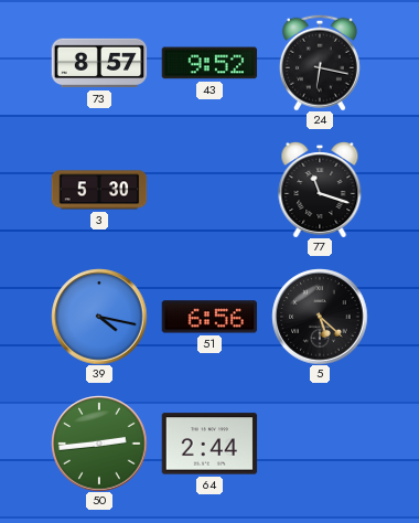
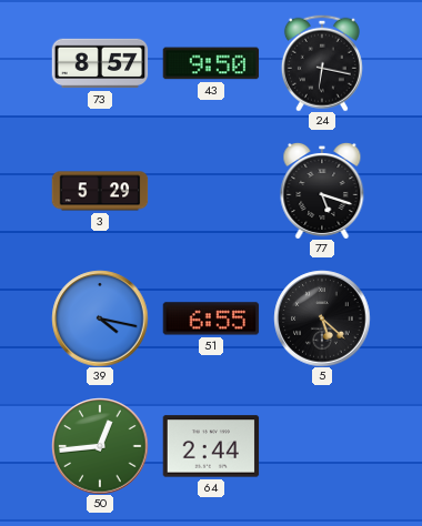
43: 9:52 -> 9:50 (211, 63)
3: 5:30 -> 5:29 (100, 191)
77: 11:18 -> 5:18 (322, 191)
51: 6:56 -> 6:55 (211, 318)
50: 2:44 -> 12:44 (100, 446)
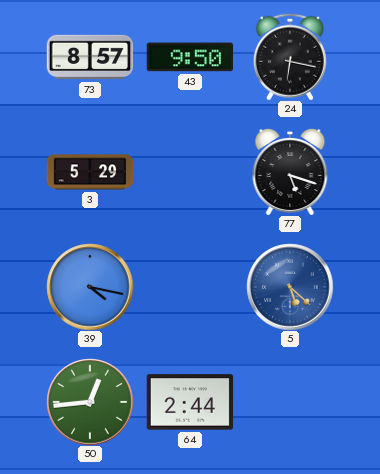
51: 6:55 -> none (211, 318)
5 dial: black -> blue (290, 287)
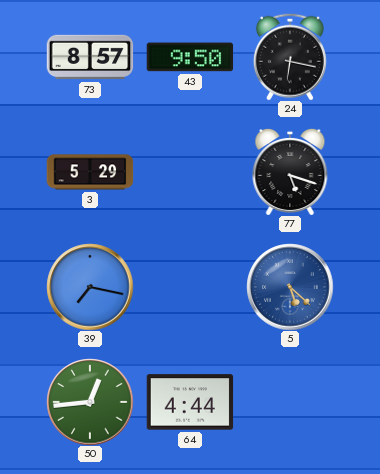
39: 4:17 -> 7:17 (90, 287)
64: 2:44 -> 4:44 (190, 402)
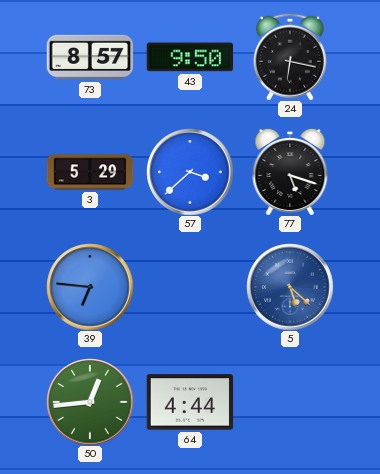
57: none -> 3:38 (190, 172)
39: 7:17 -> 6:46 (90, 287)
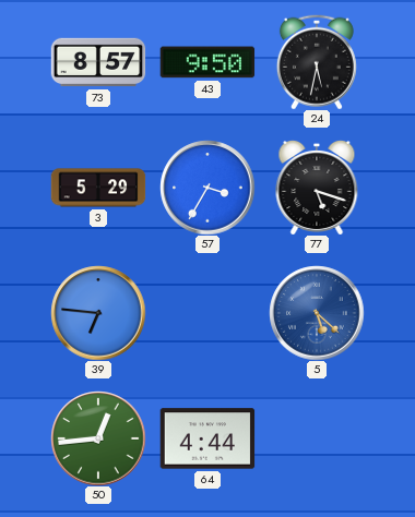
24: 6:17 -> 5:32 (317, 62)
57: 3:38 -> 3:35 (207, 188)
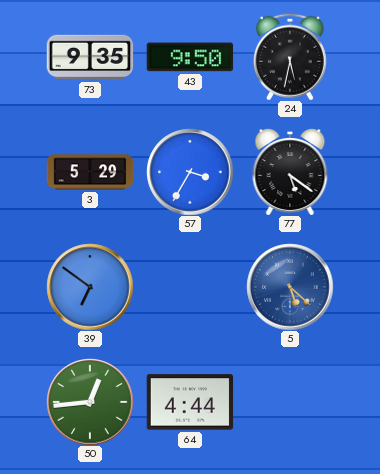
73: 8:57 -> 9:35 (90, 57)
77: 5:18 -> 5:21 (290, 172)
39: 6:46 -> 6:51 (90, 287)
